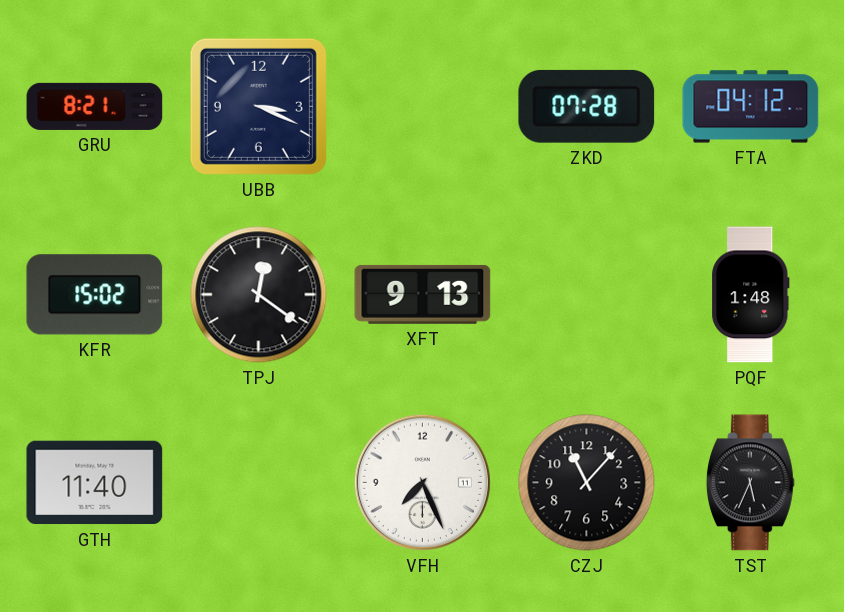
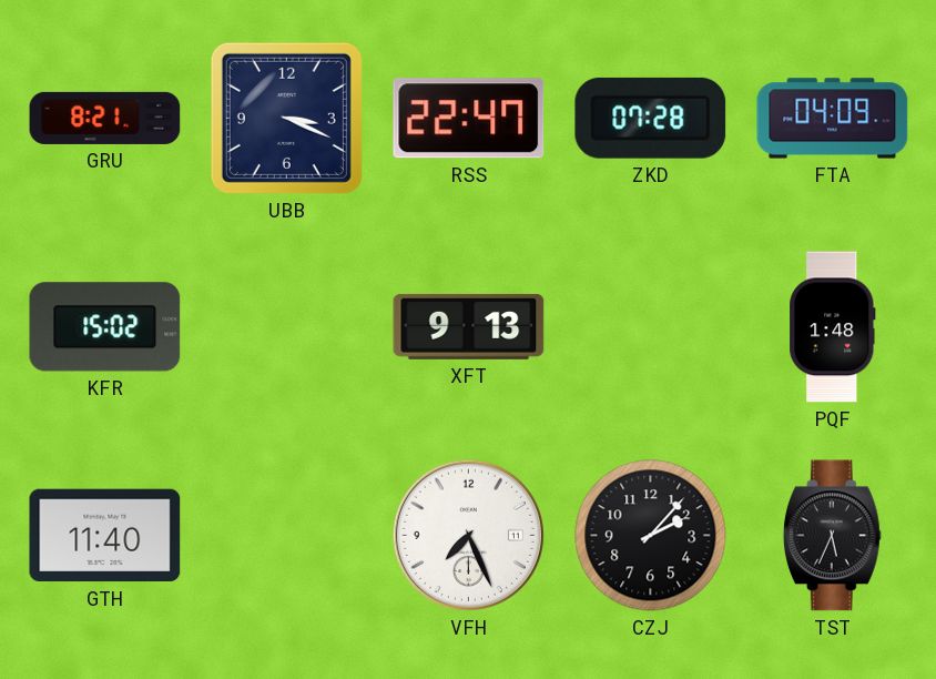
RSS: none -> 22:47 (469, 119)
FTA: 04:12 -> 04:09 (833, 119)
TPJ: 12:21 -> none (259, 295)
CZJ: 11:07 -> 2:07 (651, 536)
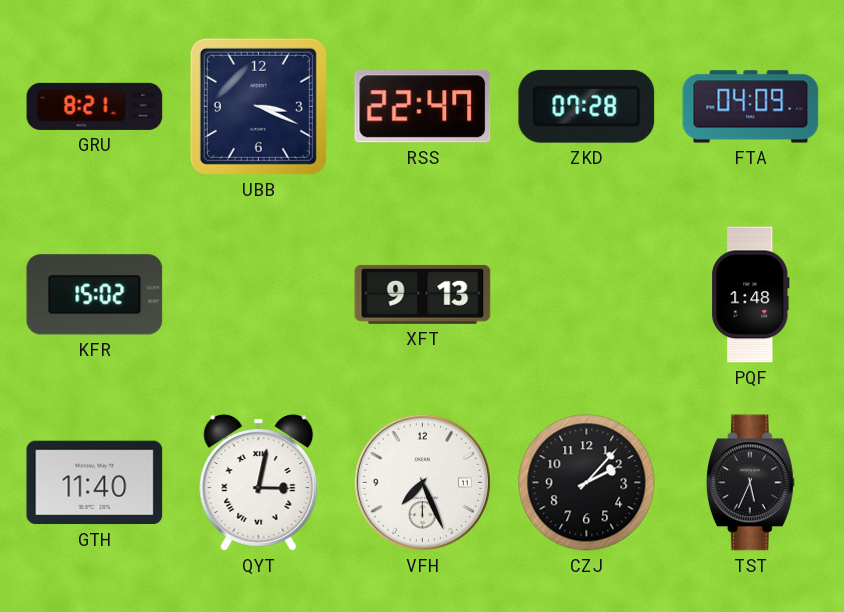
QYT: none -> 3:02 (259, 483)
